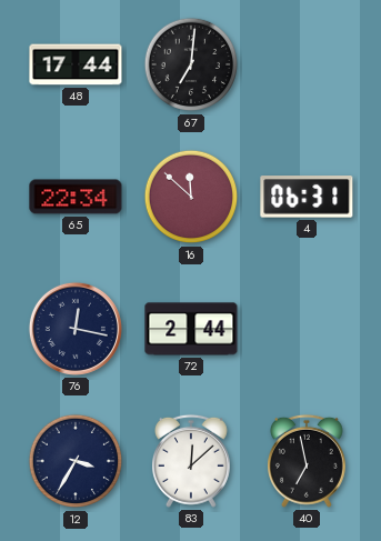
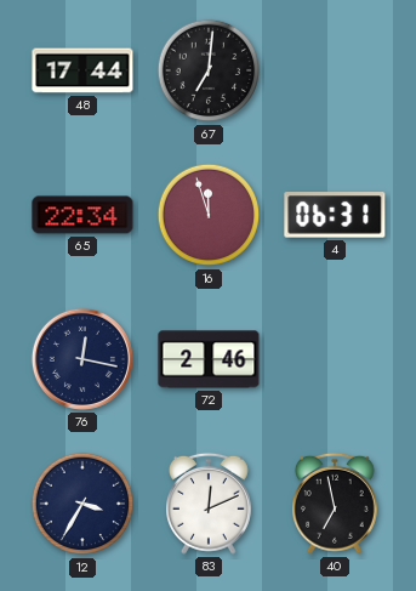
16: 11:52 -> 11:57 (209, 215)
72: 2:44 -> 2:46 (209, 359)
83: 12:08 -> 12:11 (209, 504)
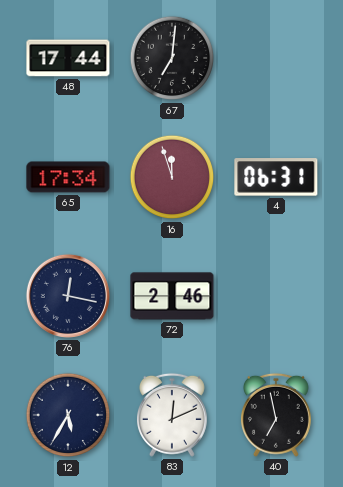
65: 22:34 -> 17:34 (68, 177)
12: 3:35 -> 5:35 (68, 415)
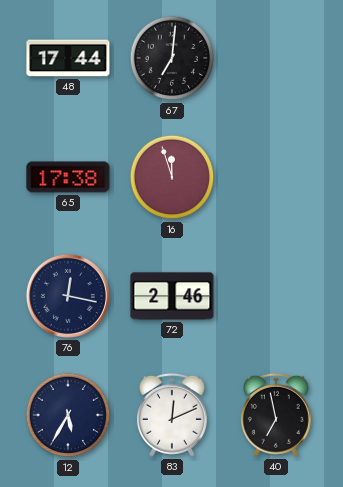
65: 17:34 -> 17:38 (68, 177)
4: 06:31 -> none (276, 177)
